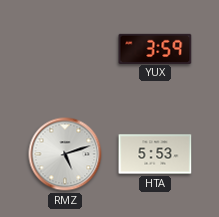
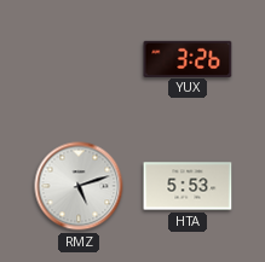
YUX: 3:59 -> 3:26 (188, 58)
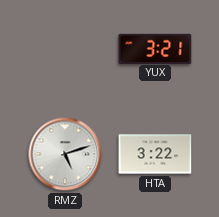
YUX: 3:26 -> 3:21 (155, 48)
HTA: 5:53 -> 3:22 (155, 154)
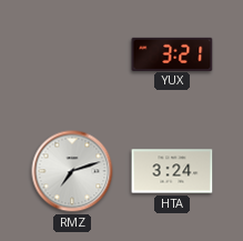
RMZ: 5:12 -> 7:12 (72, 171)
HTA: 3:22 -> 3:24 (172, 171)
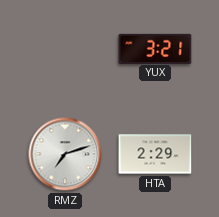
HTA: 3:24 -> 2:29 (155, 154)
